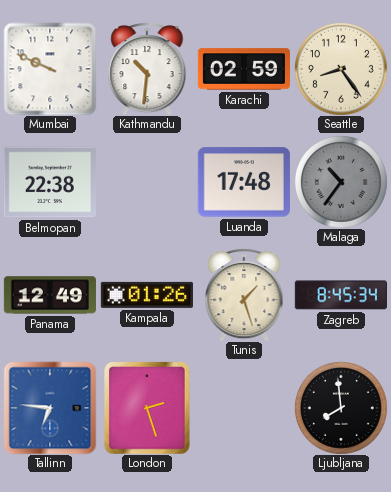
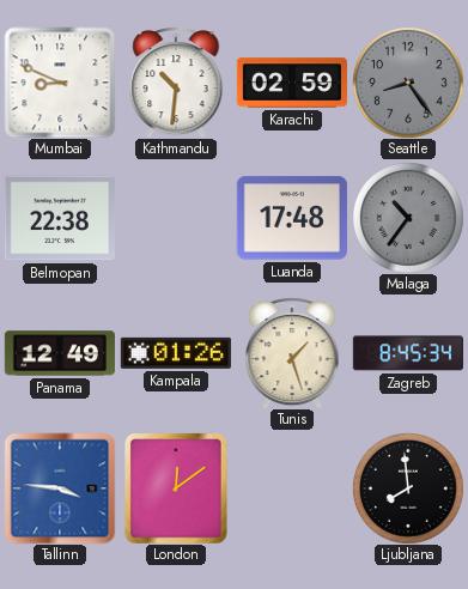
Mumbai: 9:49 -> 8:49 (60, 83)
Seattle dial: cream -> grey (408, 83)
Tallinn: 6:46 -> 3:46 (60, 488)
London: 2:27 -> 12:09 (176, 488)
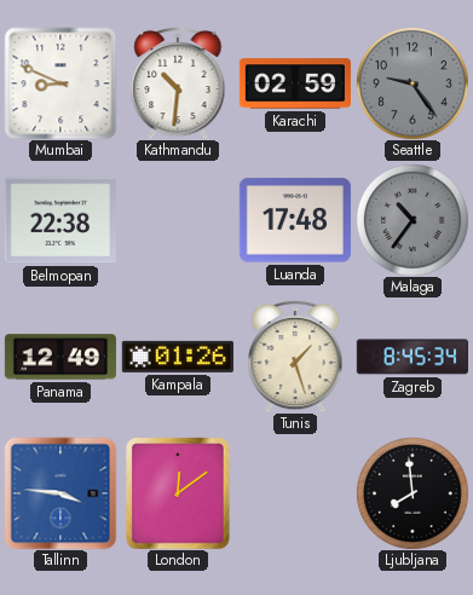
Seattle: 8:24 -> 9:24 (413, 83)
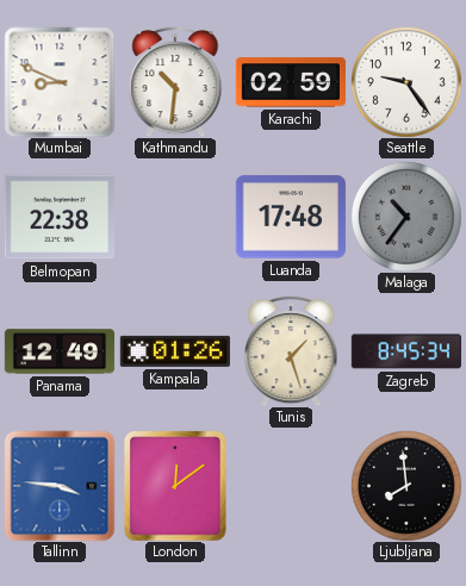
Seattle dial: grey -> white (406, 82)
